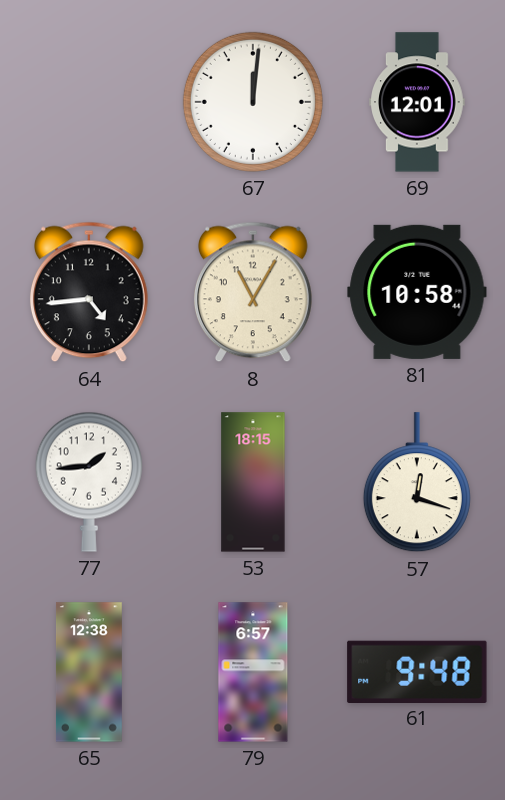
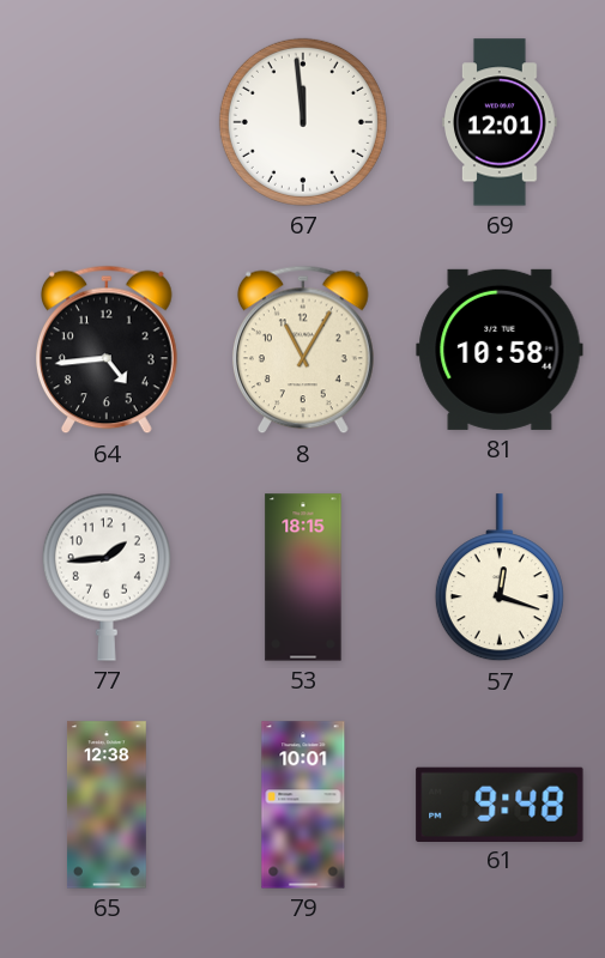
67: 12:01 -> 11:59 (303, 122)
79: 6:57 -> 10:01 (303, 805)
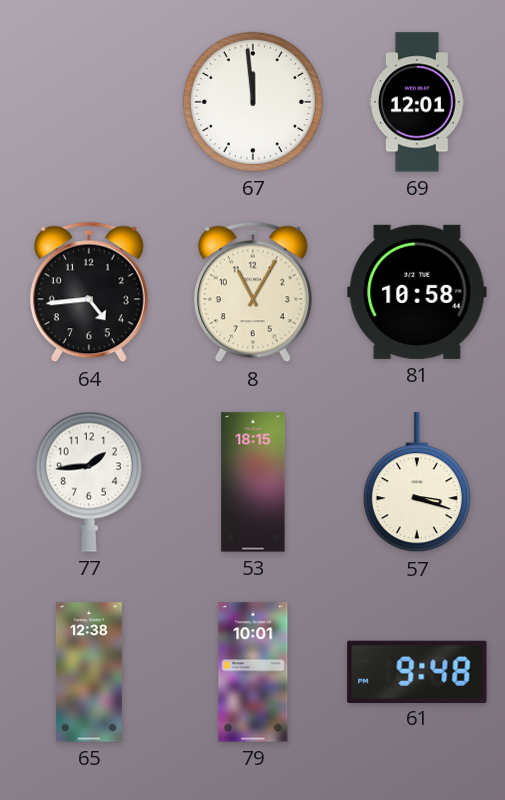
57: 12:18 -> 3:18 (417, 483)
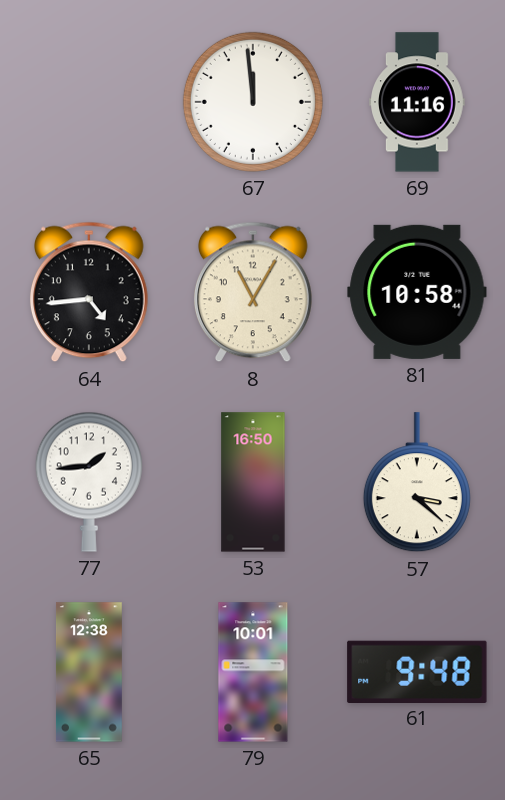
69: 12:01 -> 11:16 (417, 102)
53: 18:15 -> 16:50 (253, 482)
57: 3:18 -> 3:22 (417, 483)
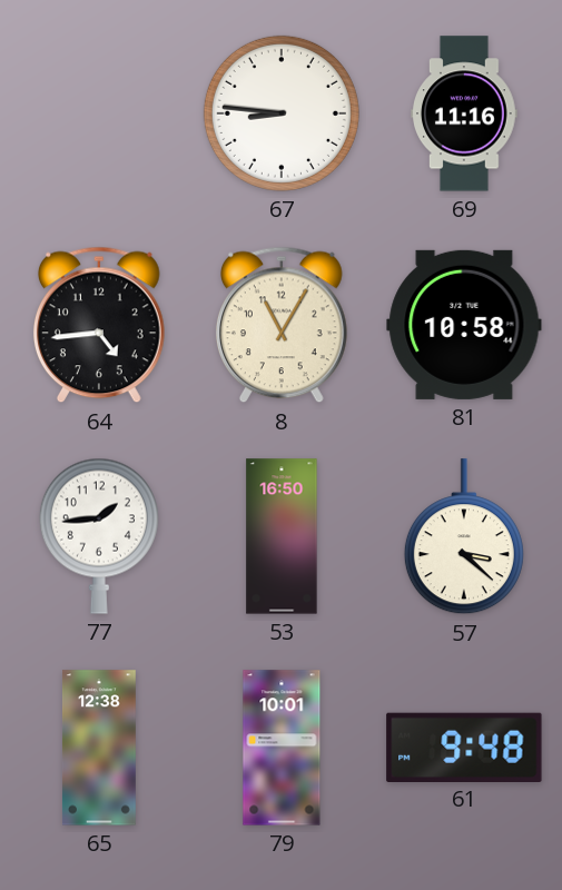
67: 11:59 -> 8:46 (282, 113)
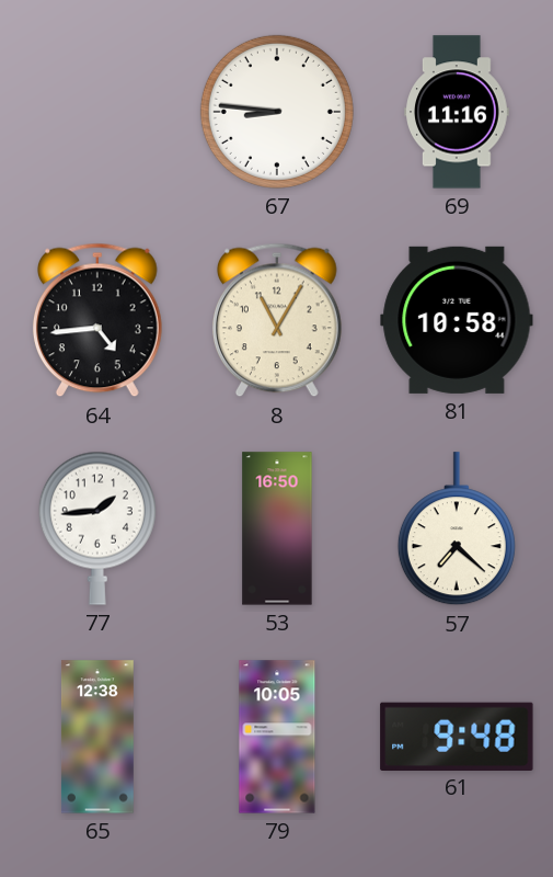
57: 3:22 -> 7:22 (457, 529)
79: 10:01 -> 10:05 (277, 737)
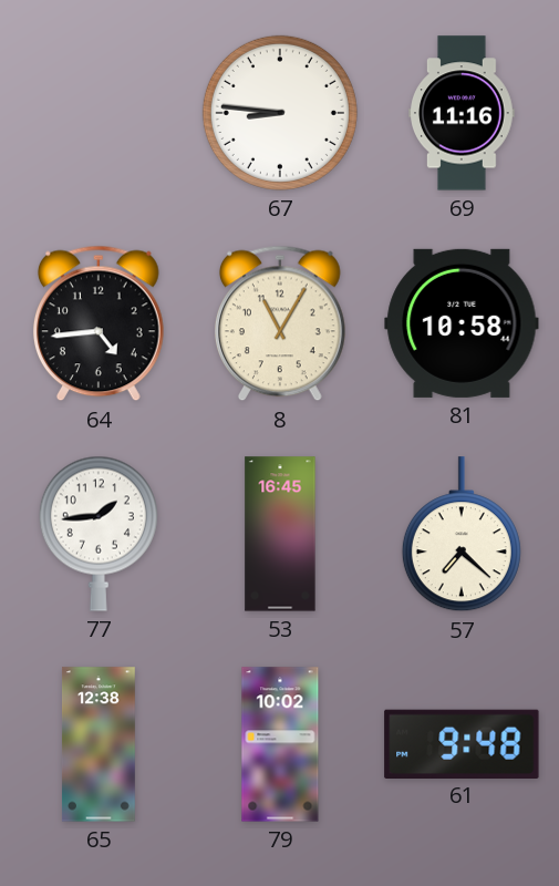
53: 16:50 -> 16:45 (280, 534)
79: 10:05 -> 10:02 (280, 744)
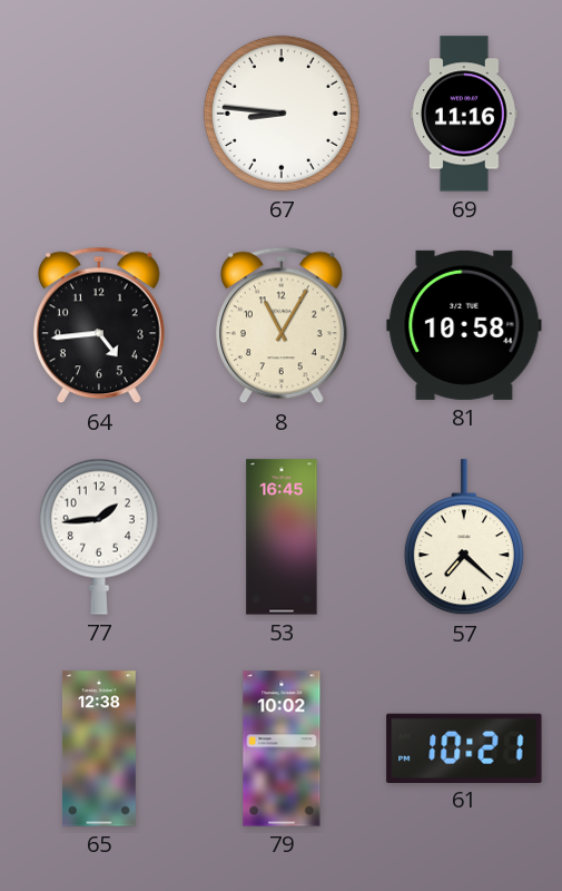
61: 9:48 -> 10:21 (464, 747)
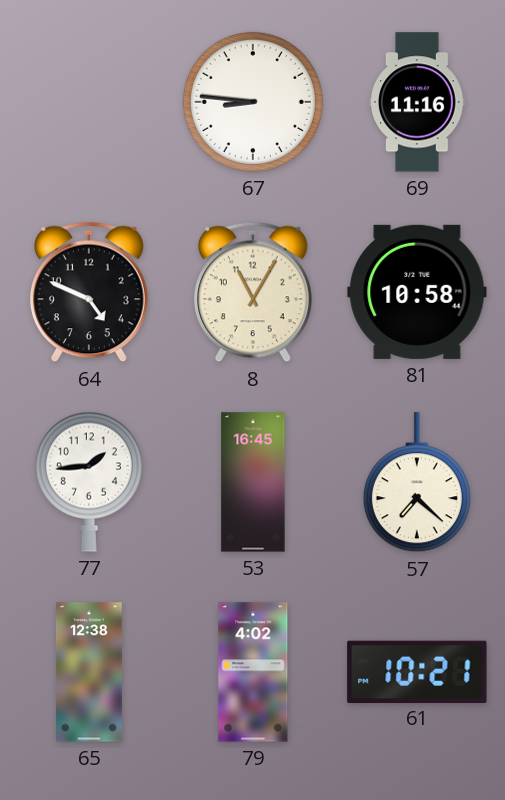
64: 4:44 -> 4:49 (89, 292)
79: 10:02 -> 4:02 (253, 672)
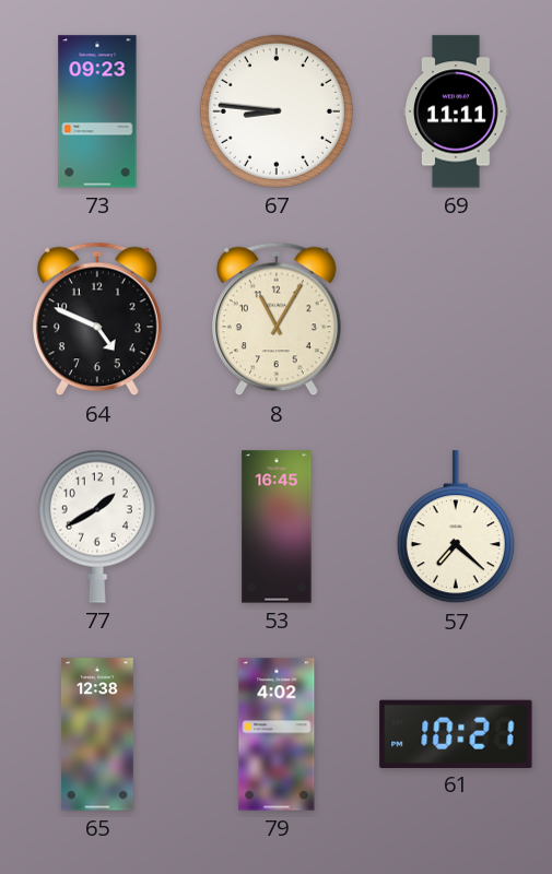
73: none -> 09:23 (97, 111)
69: 11:16 -> 11:11 (456, 111)
81: 10:58 -> none (417, 292)
77: 1:44 -> 1:40 (97, 527)
